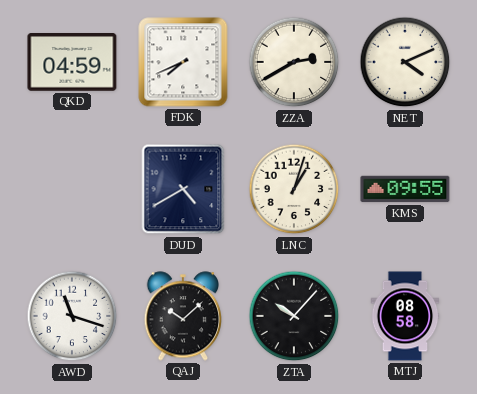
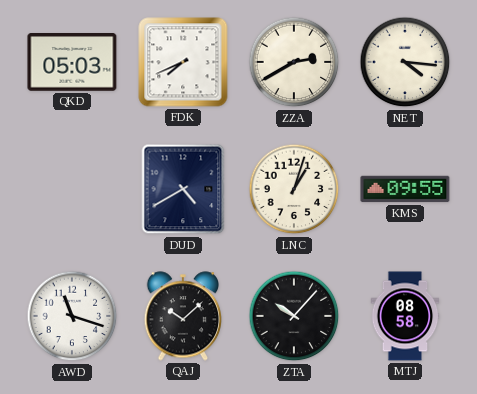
QKD: 04:59 -> 05:03 (72, 63)
NET: 4:11 -> 4:16 (405, 62)
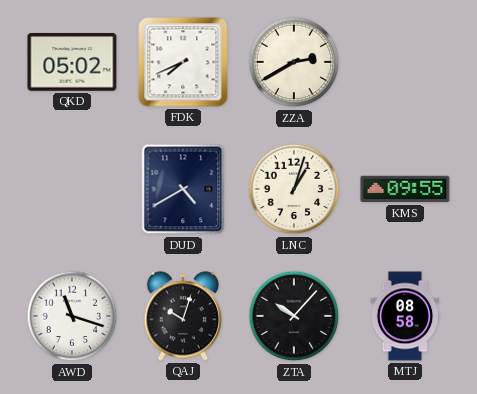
QKD: 05:03 -> 05:02 (72, 63)
NET: 4:16 -> none (405, 62)
QAJ: 10:08 -> 10:03 (183, 316)
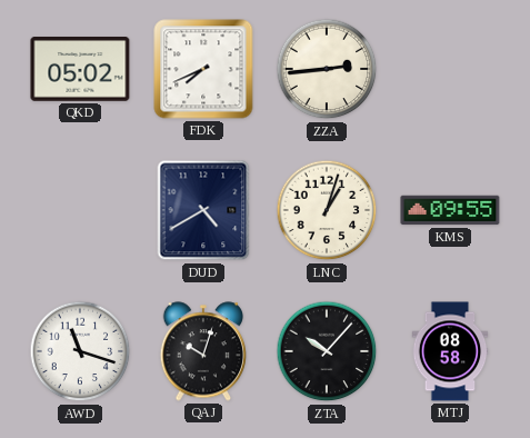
ZZA: 2:40 -> 2:44 (327, 69)
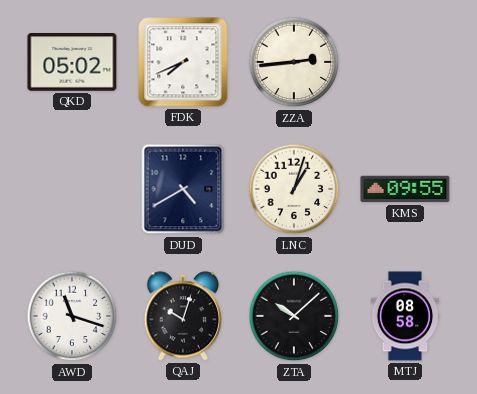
ZTA: 10:07 -> 10:08 (294, 316)
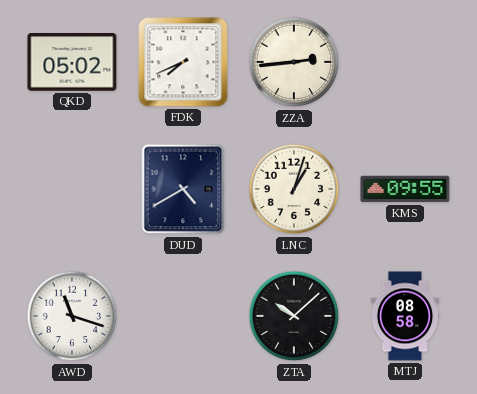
QAJ: 10:03 -> none (183, 316)
